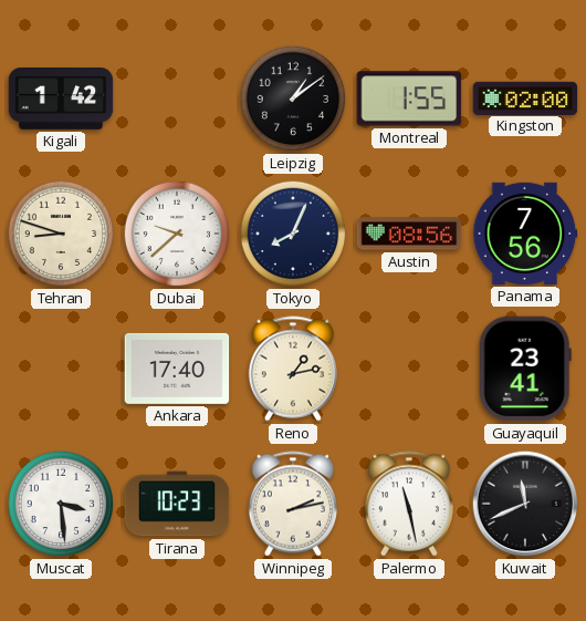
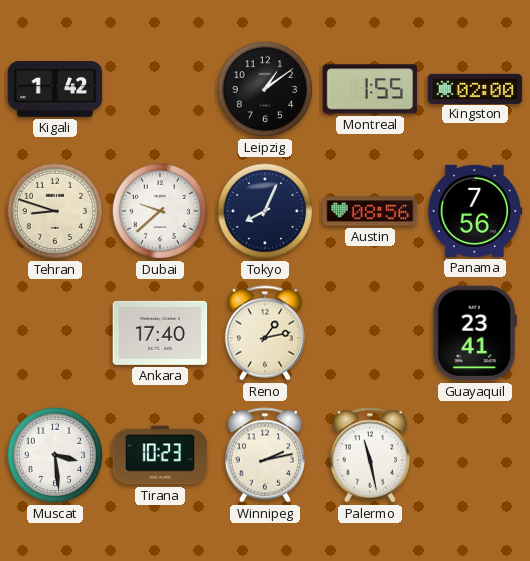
Kuwait: 11:41 -> none (525, 504)
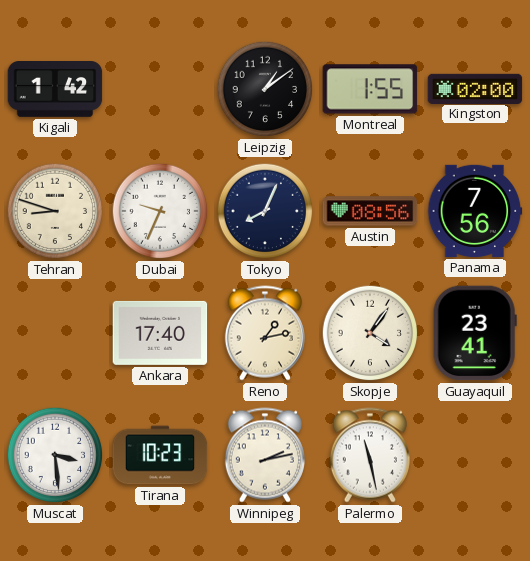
Dubai: 9:38 -> 9:34 (160, 211)
Skopje: none -> 4:06 (370, 333)
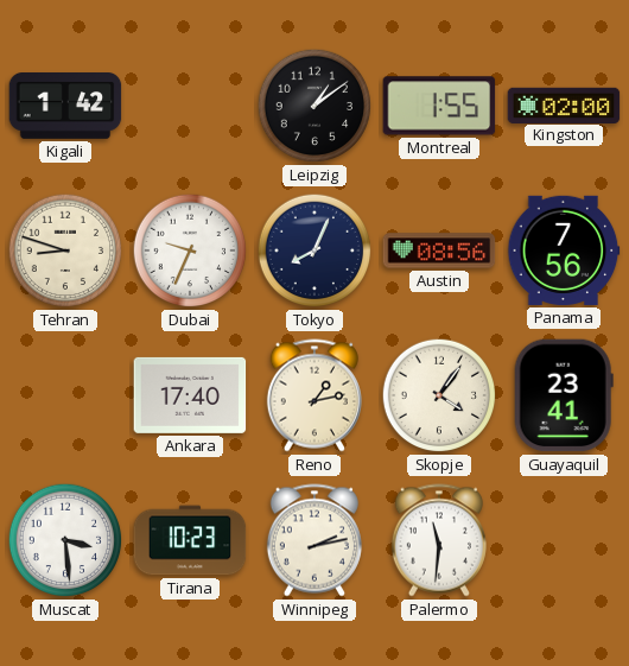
Palermo: 11:28 -> 11:31 (439, 540)
